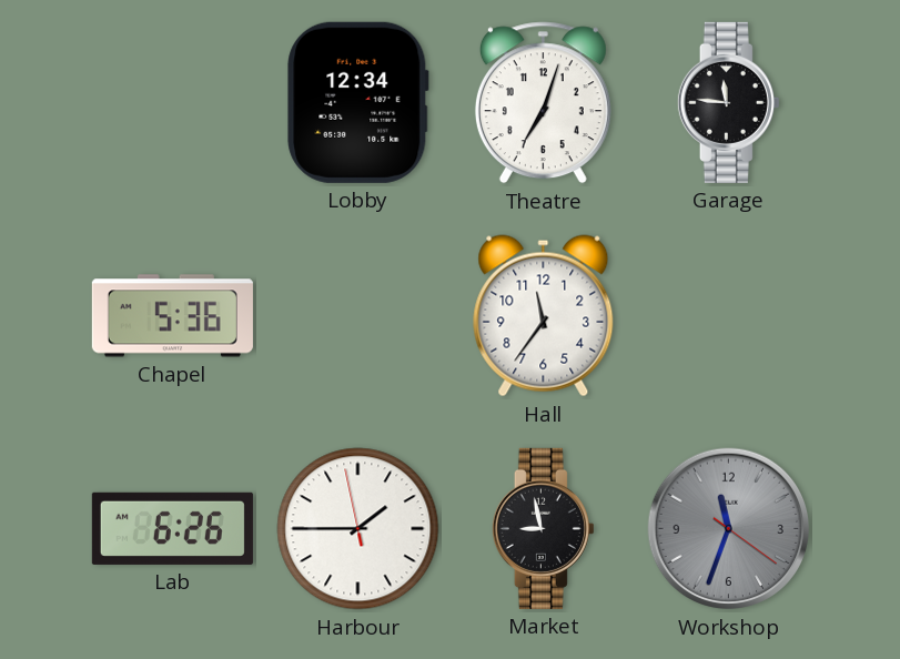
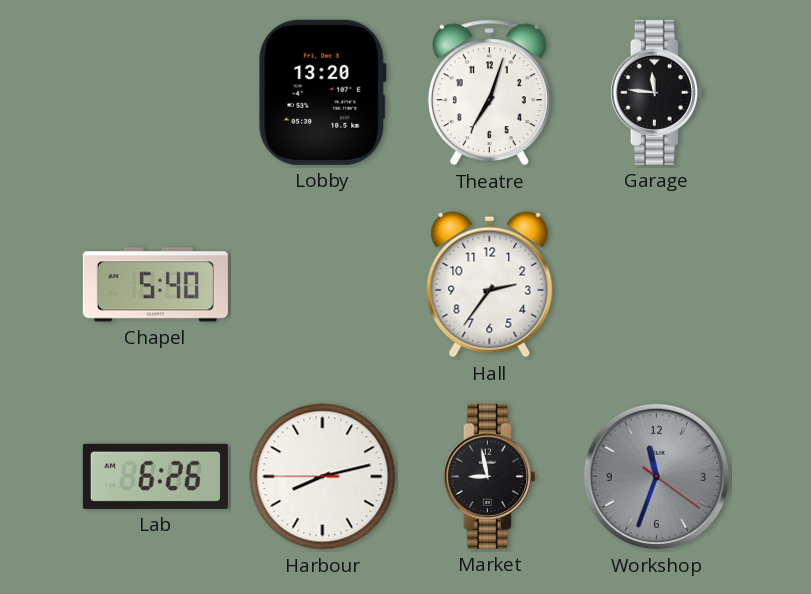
Lobby: 12:34 -> 13:20 (323, 92)
Chapel: 5:36 -> 5:40 (155, 285)
Hall: 11:36 -> 2:36 (490, 285)
Harbour: 1:44 -> 8:12 (323, 477)
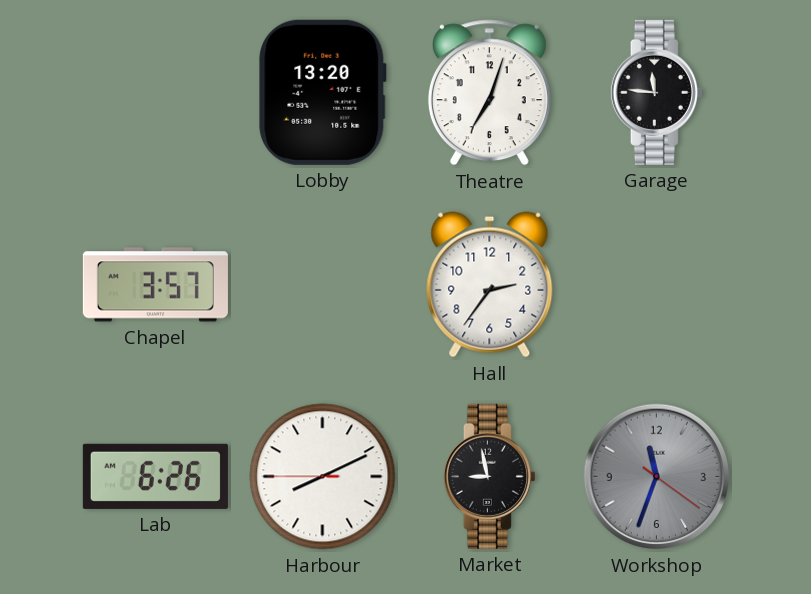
Chapel: 5:40 -> 3:57 (155, 285)
Harbour: 8:12 -> 8:10 (323, 477)
